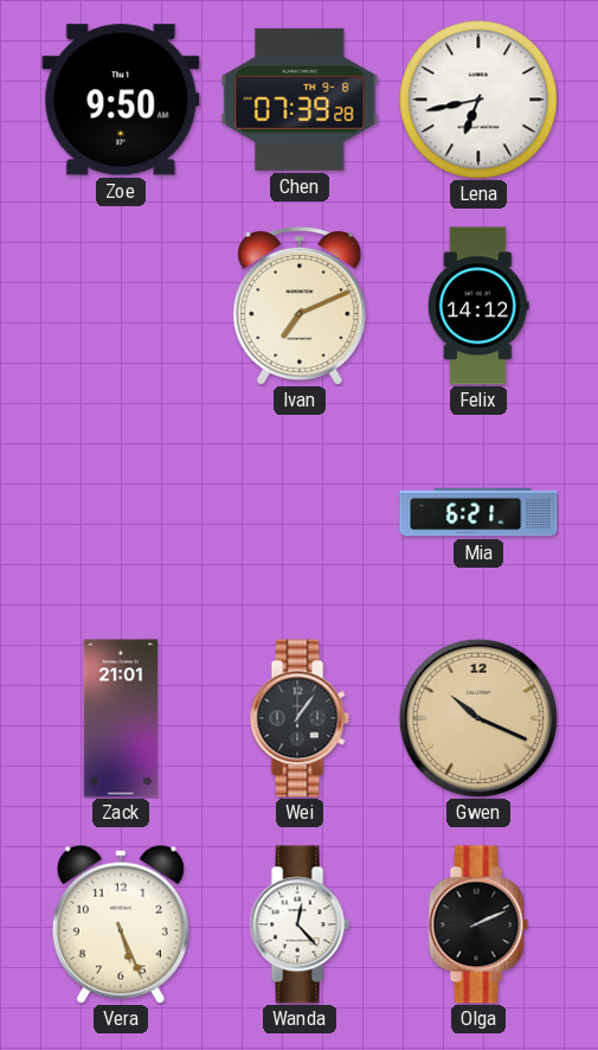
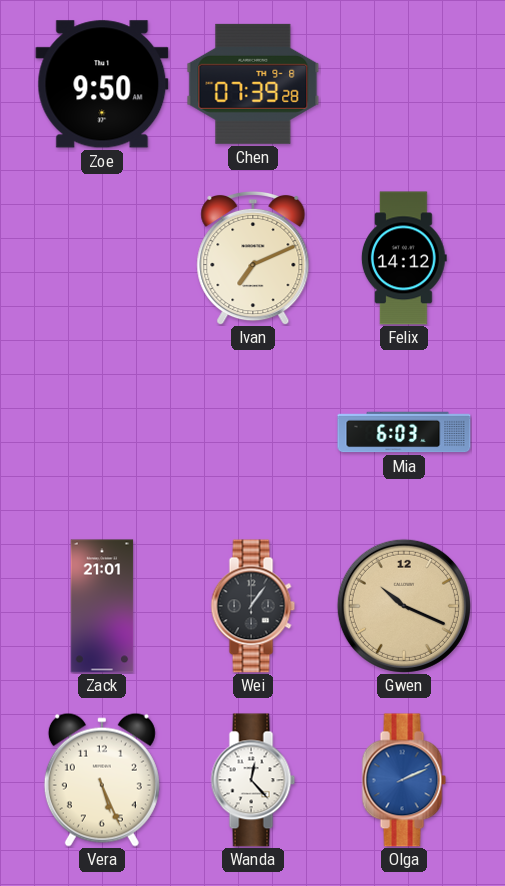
Lena: 6:43 -> none (478, 100)
Mia: 6:21 -> 6:03 (404, 432)
Olga dial: black -> blue (404, 780)
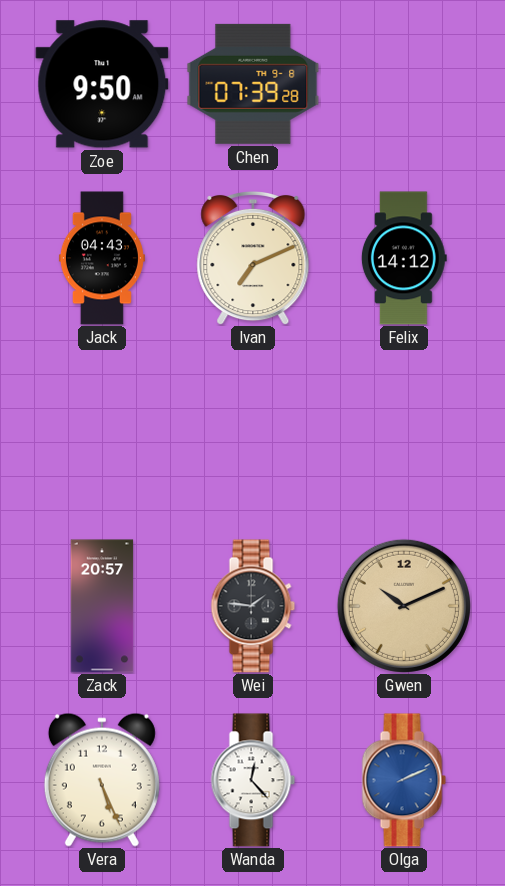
Jack: none -> 04:43 (102, 258)
Mia: 6:03 -> none (404, 432)
Zack: 21:01 -> 20:57 (102, 606)
Wei: 1:06 -> 1:46 (253, 606)
Gwen: 10:19 -> 10:11 (404, 606)
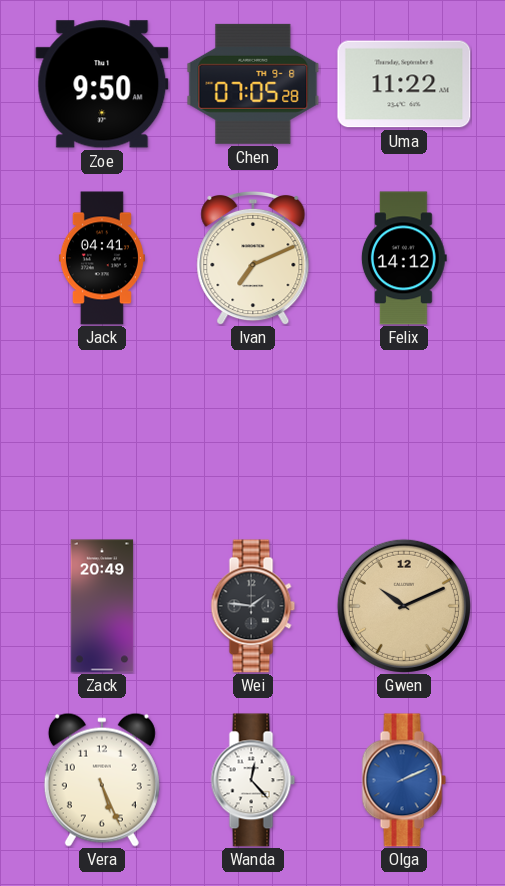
Chen: 07:39 -> 07:05 (253, 84)
Uma: none -> 11:22 (404, 84)
Jack: 04:43 -> 04:41 (102, 258)
Zack: 20:57 -> 20:49 (102, 606)
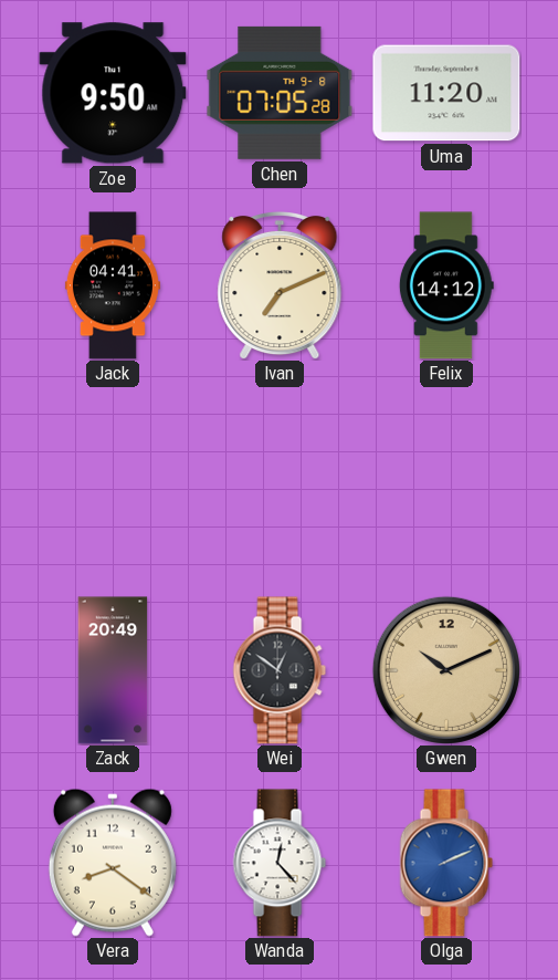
Uma: 11:22 -> 11:20 (446, 93)
Wei: 1:46 -> 12:51 (280, 670)
Vera: 5:26 -> 8:21 (113, 863)
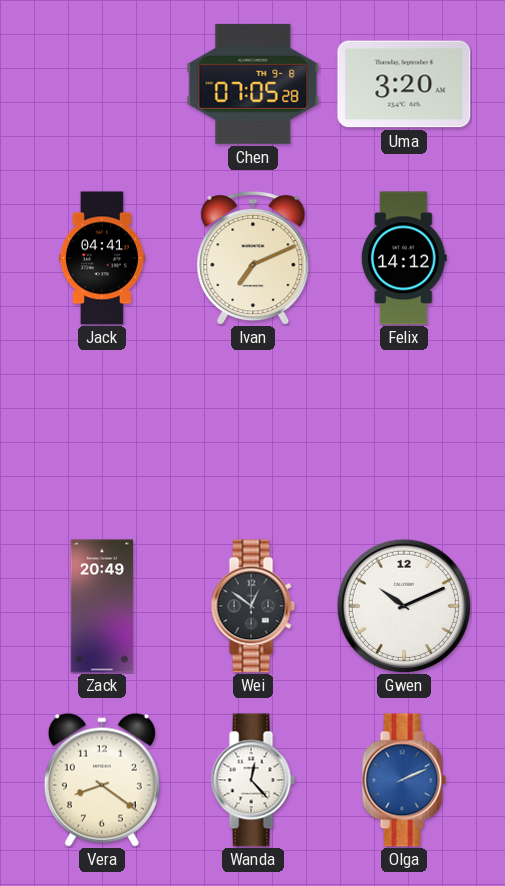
Zoe: 9:50 -> none (113, 93)
Uma: 11:20 -> 3:20 (404, 84)
Gwen dial: champagne -> white (404, 606)
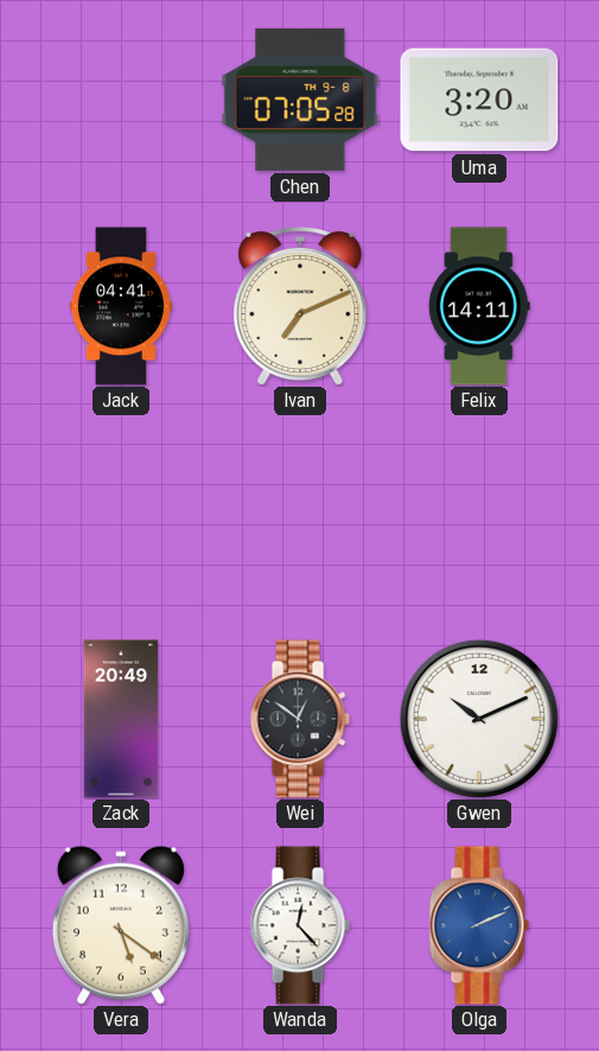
Felix: 14:12 -> 14:11 (479, 306)
Vera: 8:21 -> 5:21 (121, 925)
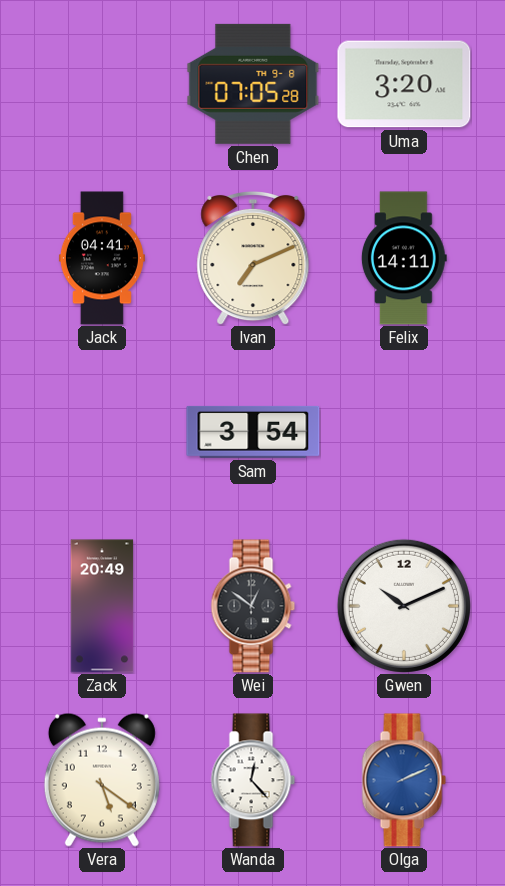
Sam: none -> 3:54 (253, 432)
